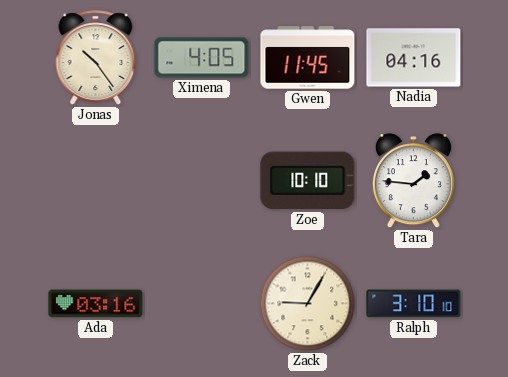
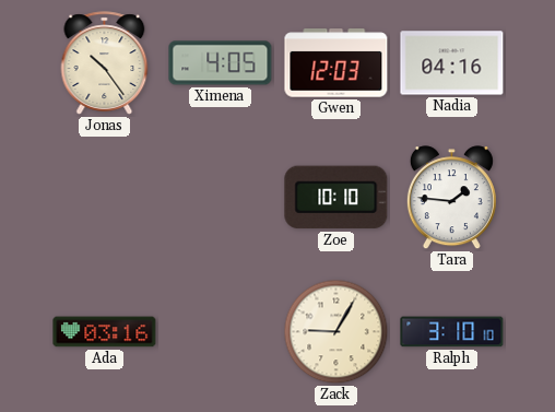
Gwen: 11:45 -> 12:03 (336, 63)
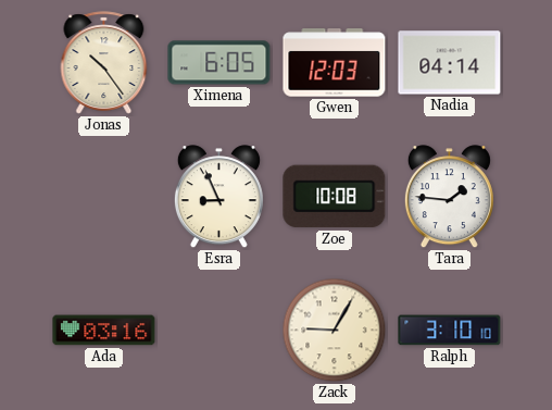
Ximena: 4:05 -> 6:05 (219, 63)
Nadia: 04:16 -> 04:14 (450, 63)
Esra: none -> 8:56 (218, 197)
Zoe: 10:10 -> 10:08 (335, 197)
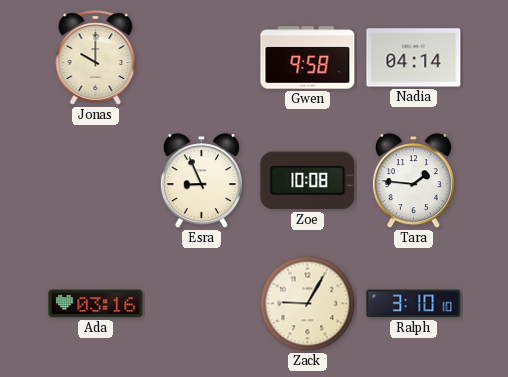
Jonas: 10:24 -> 10:00 (96, 58)
Ximena: 6:05 -> none (219, 63)
Gwen: 12:03 -> 9:58 (308, 58)
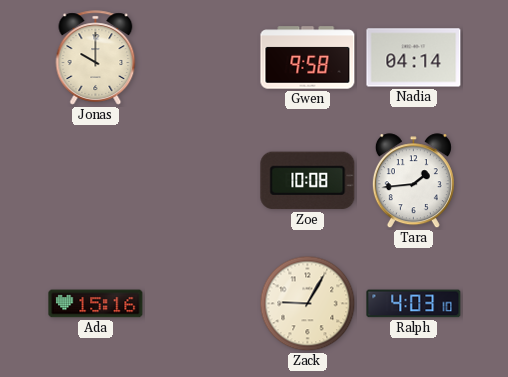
Esra: 8:56 -> none (201, 181)
Tara: 1:46 -> 1:44 (413, 181)
Ada: 03:16 -> 15:16 (96, 304)
Ralph: 3:10 -> 4:03 (414, 304)
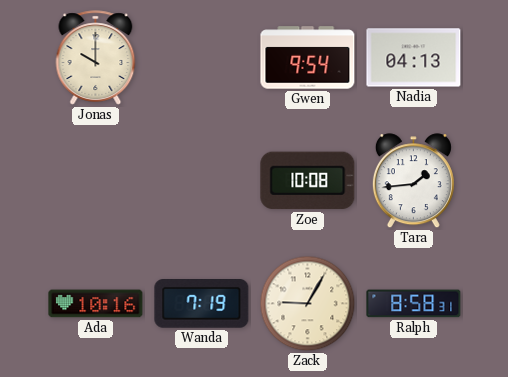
Gwen: 9:58 -> 9:54 (308, 58)
Nadia: 04:14 -> 04:13 (414, 58)
Ada: 15:16 -> 10:16 (96, 304)
Wanda: none -> 7:19 (202, 304)
Ralph: 4:03 -> 8:58 (414, 304)
